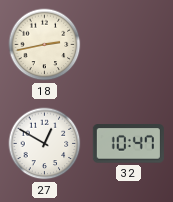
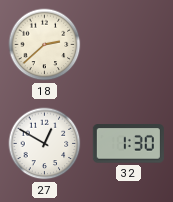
18: 2:43 -> 2:38 (45, 45)
32: 10:47 -> 1:30 (128, 144)
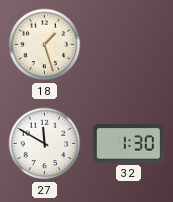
18: 2:38 -> 1:27 (45, 45)
27: 12:50 -> 11:50 (45, 144)
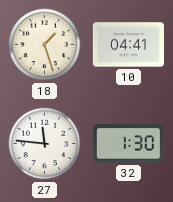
10: none -> 04:41 (128, 45)
27: 11:50 -> 11:46 (45, 144)
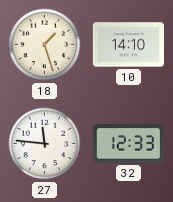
10: 04:41 -> 14:10 (128, 45)
32: 1:30 -> 12:33 (128, 144)
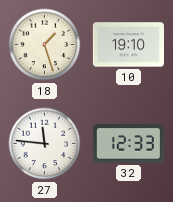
10: 14:10 -> 19:10 (128, 45)
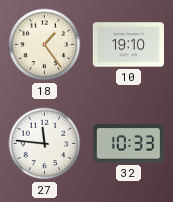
18: 1:27 -> 1:24 (45, 45)
32: 12:33 -> 10:33 (128, 144)
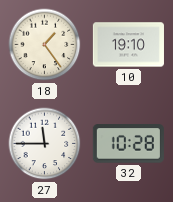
27: 11:46 -> 11:45 (45, 144)
32: 10:33 -> 10:28 (128, 144)
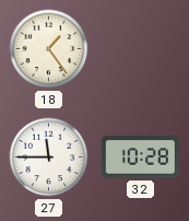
10: 19:10 -> none (128, 45)
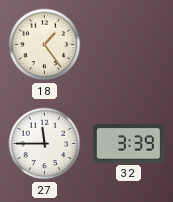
32: 10:28 -> 3:39 (128, 144)
